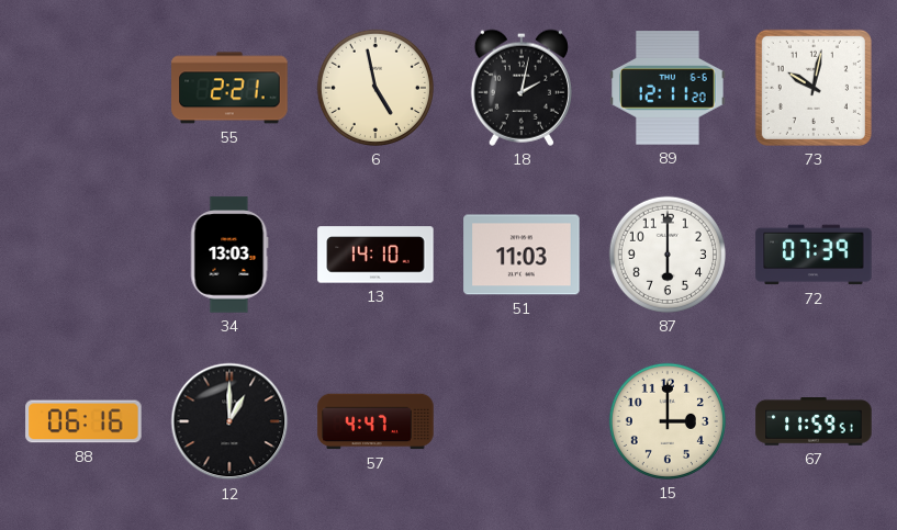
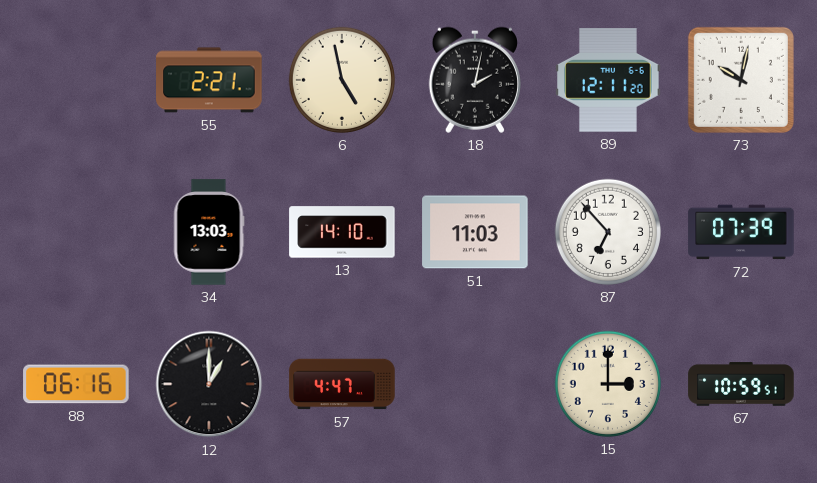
87: 6:00 -> 6:53 (608, 232)
67: 11:59 -> 10:59 (741, 384)
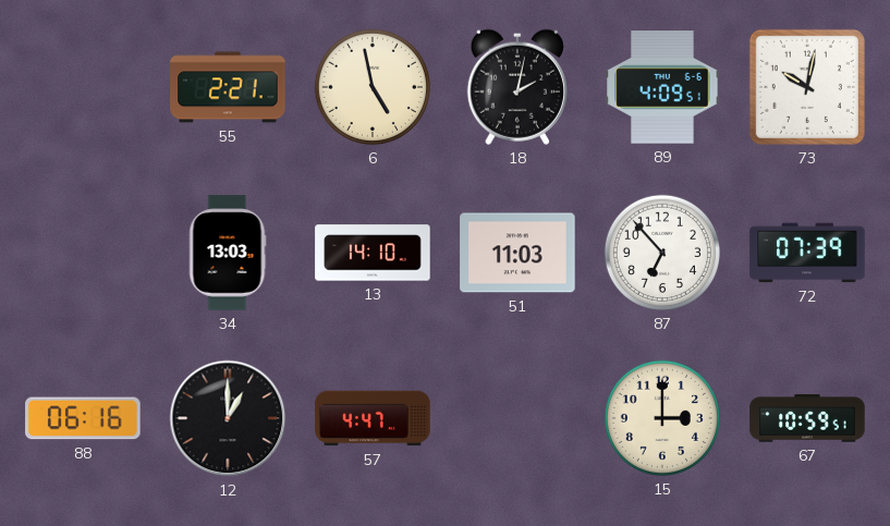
89: 12:11 -> 4:09 (662, 87)
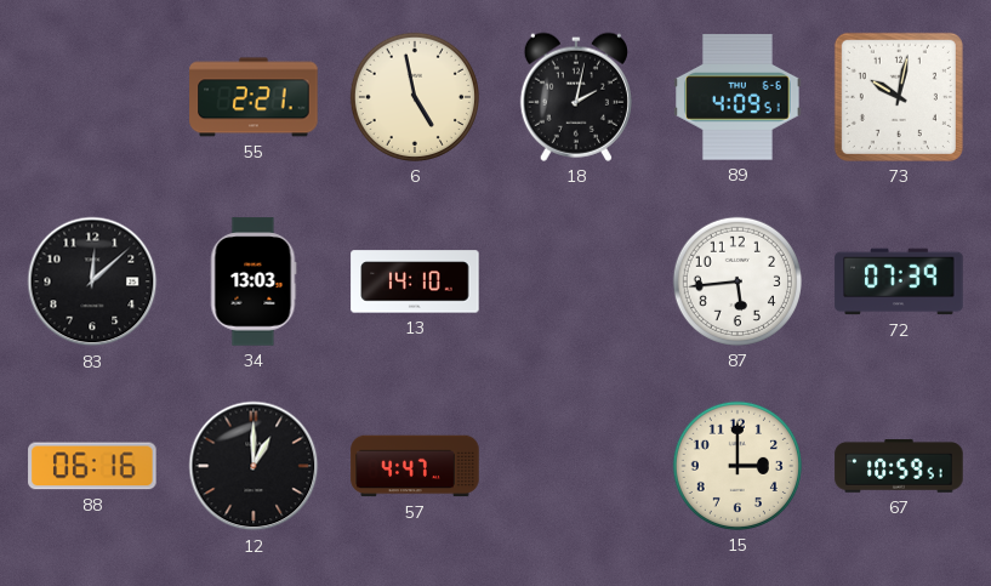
83: none -> 12:08 (92, 281)
51: 11:03 -> none (517, 253)
87: 6:53 -> 5:44 (737, 281)
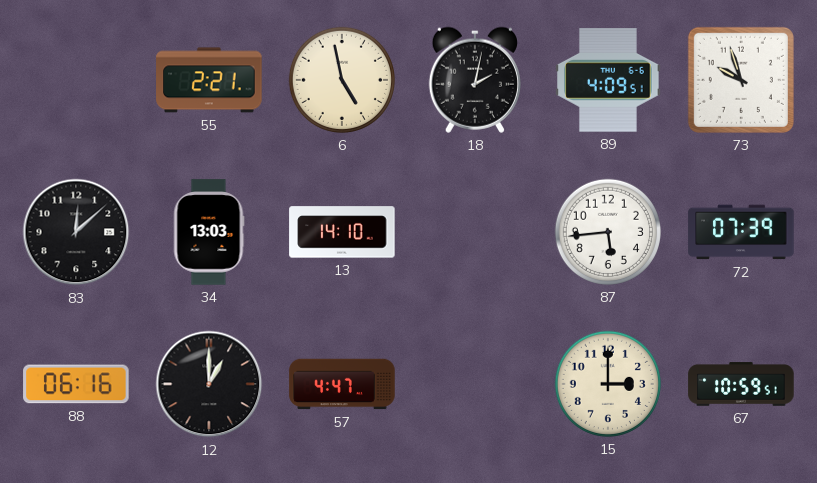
73: 10:02 -> 9:57 (741, 80)
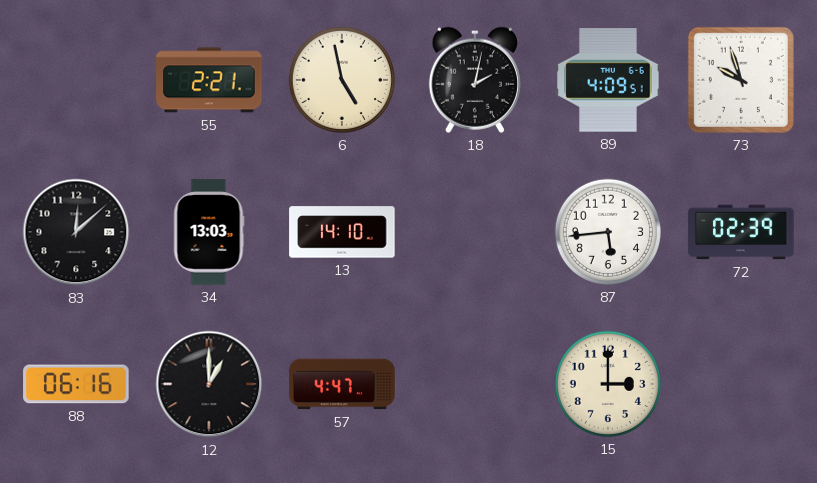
72: 07:39 -> 02:39 (741, 232)
67: 10:59 -> none (741, 384)
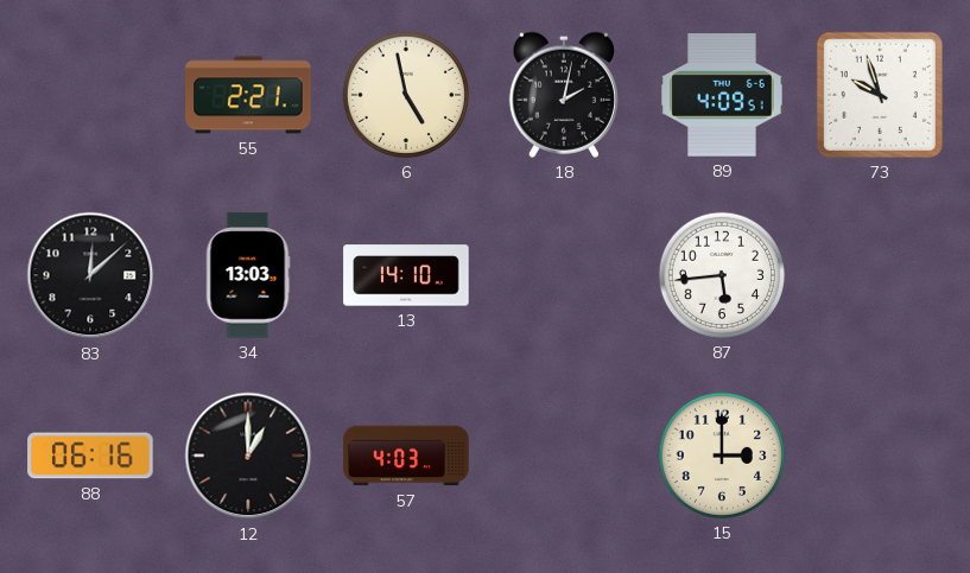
72: 02:39 -> none (741, 232)
57: 4:47 -> 4:03 (406, 456)
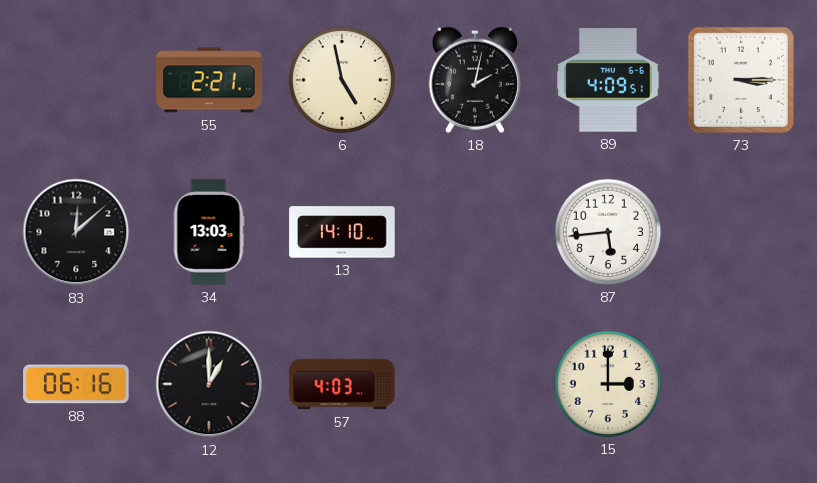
73: 9:57 -> 3:15 (741, 80)
